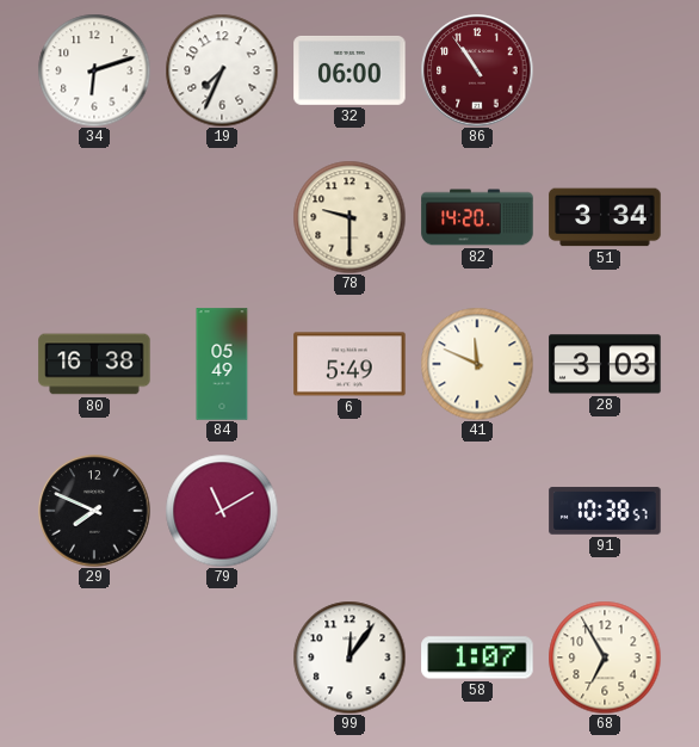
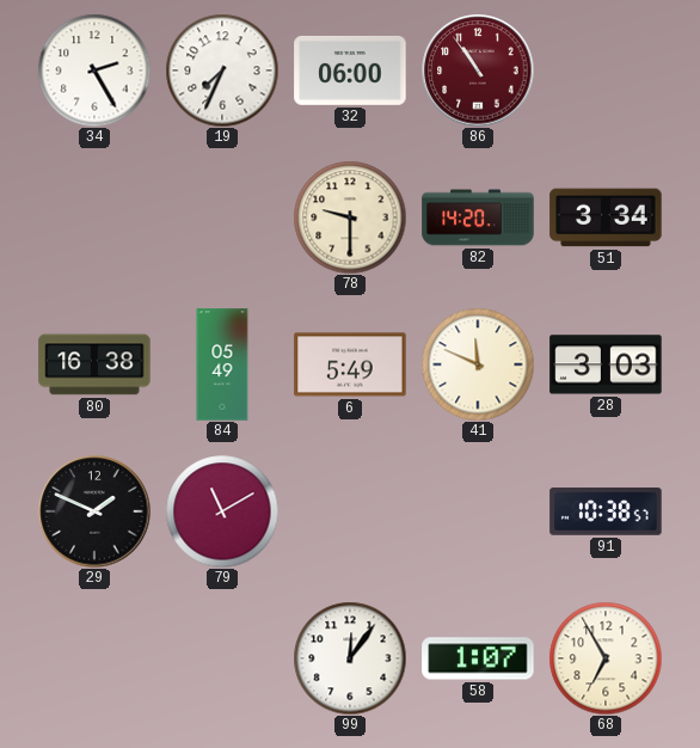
34: 6:12 -> 2:25 (94, 70)
29: 7:49 -> 1:49 (94, 511)
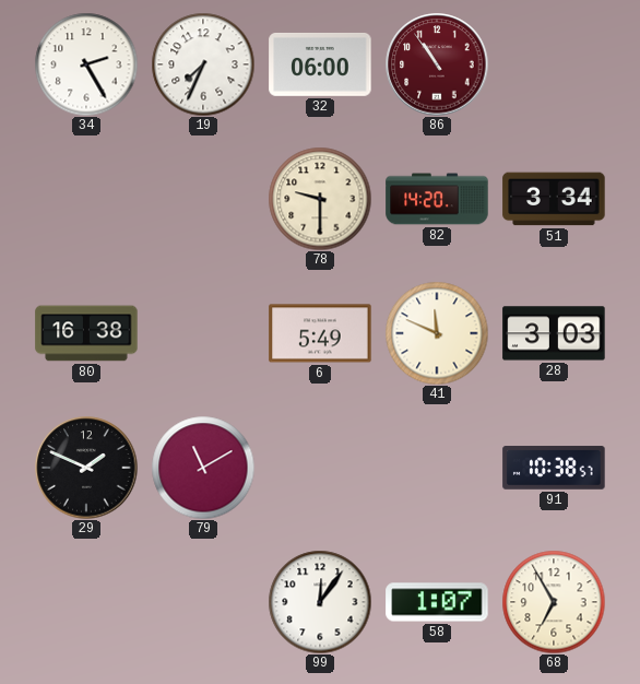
84: 05:49 -> none (222, 364)
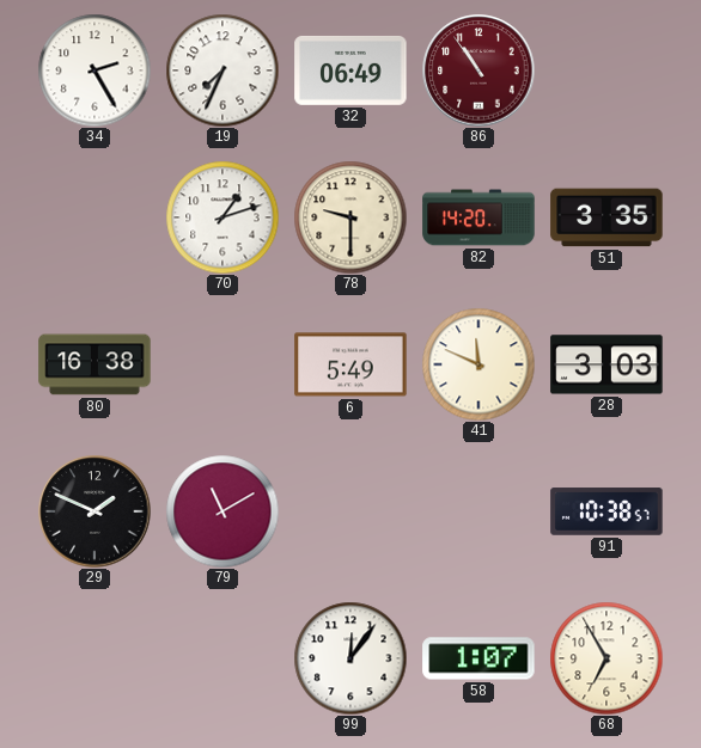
32: 06:00 -> 06:49 (350, 70)
70: none -> 1:12 (223, 217)
51: 3:34 -> 3:35 (606, 217)
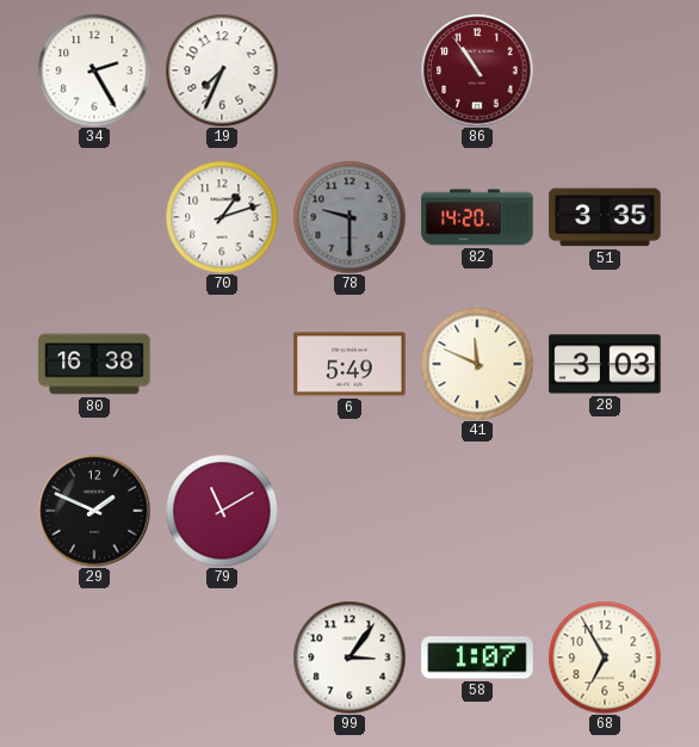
32: 06:49 -> none (350, 70)
78 dial: cream -> grey (349, 217)
91: 10:38 -> none (606, 511)
99: 12:06 -> 3:06 (349, 658)
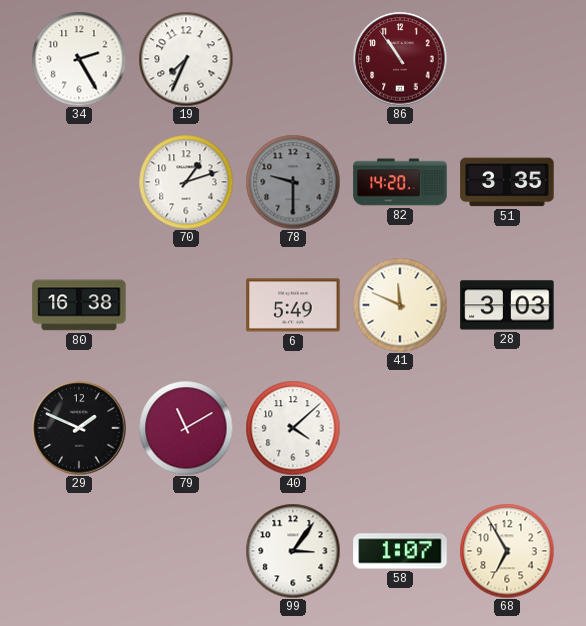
40: none -> 4:08 (293, 428)
